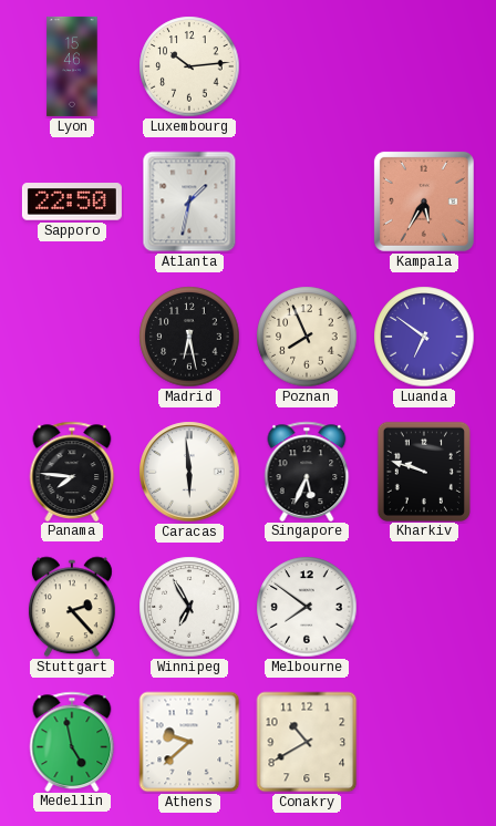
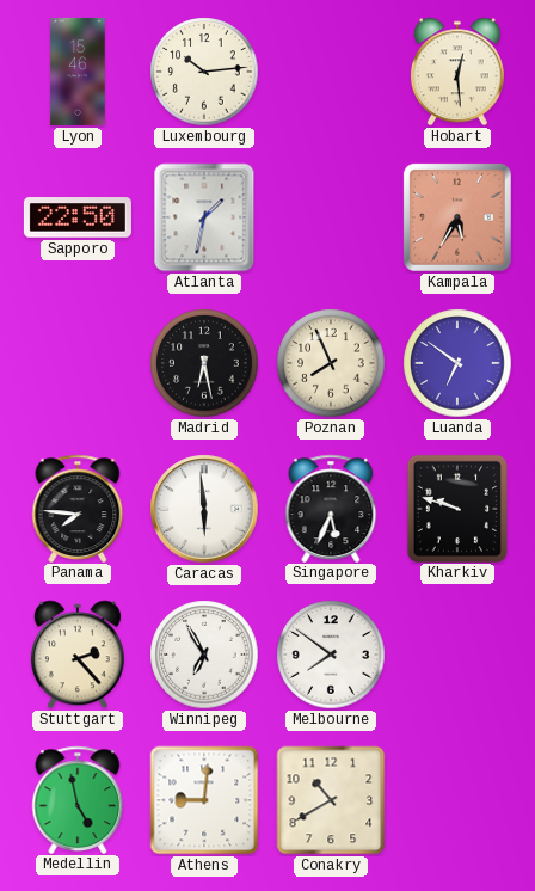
Hobart: none -> 12:29 (457, 72)
Athens: 9:38 -> 9:01 (204, 800)
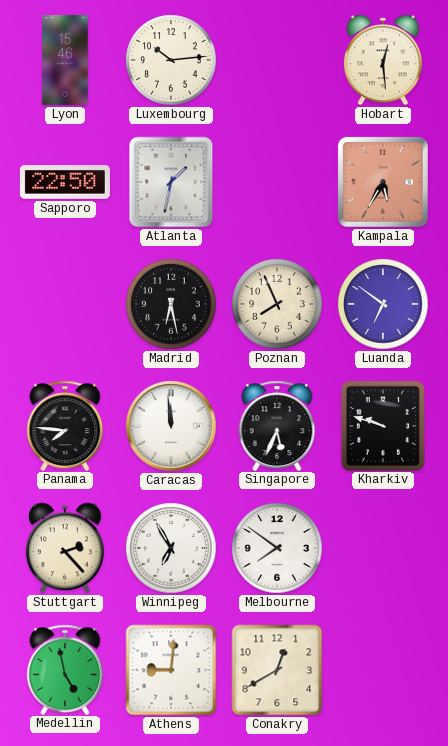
Caracas: 5:59 -> 11:59 (171, 426)
Conakry: 10:40 -> 12:40 (277, 670)
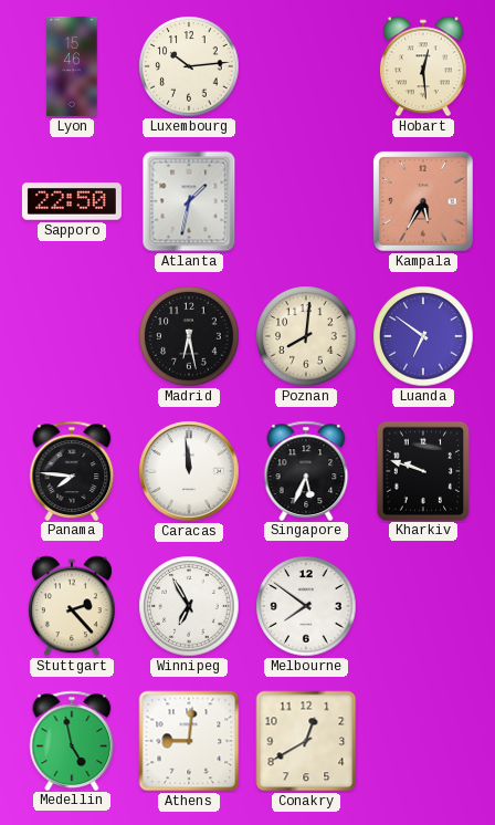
Poznan: 7:56 -> 8:01 (306, 336)
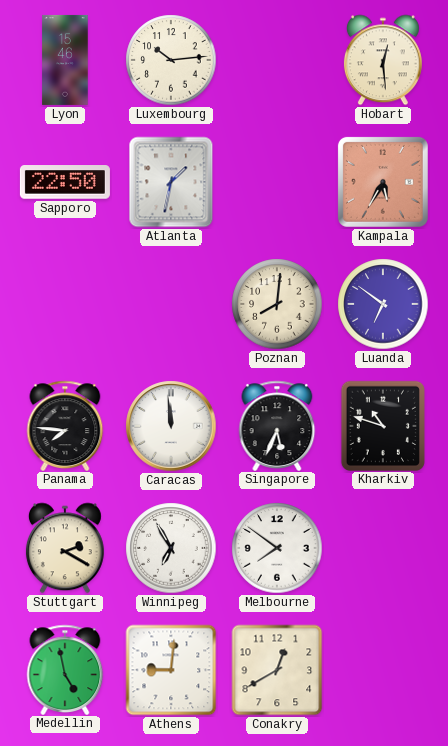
Madrid: 6:28 -> none (189, 336)
Kharkiv: 9:48 -> 10:48 (383, 425)
Stuttgart: 2:23 -> 2:20 (65, 548)
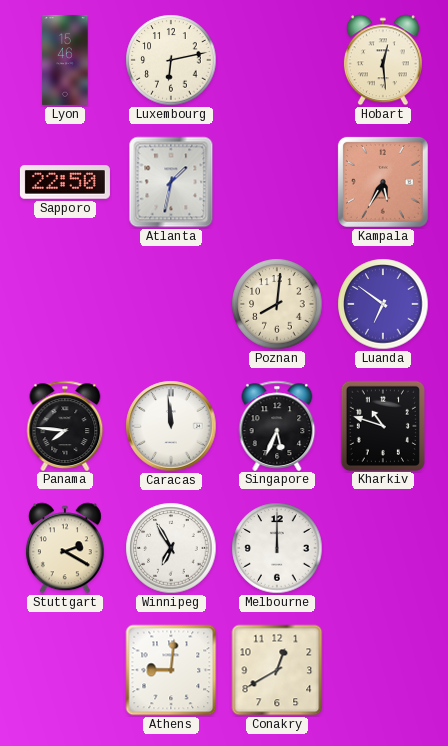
Luxembourg: 10:14 -> 6:13 (171, 60)
Melbourne: 7:51 -> 12:00 (277, 548)
Medellin: 4:58 -> none (65, 669)
